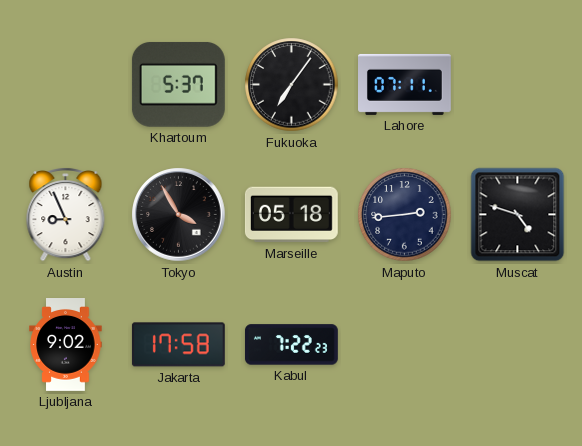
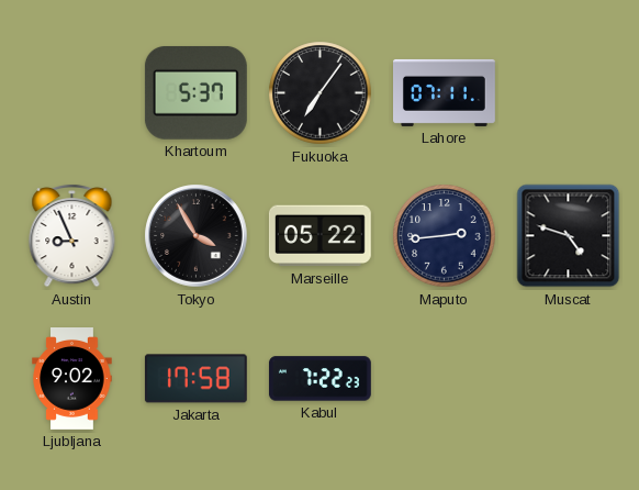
Marseille: 05:18 -> 05:22 (319, 236)
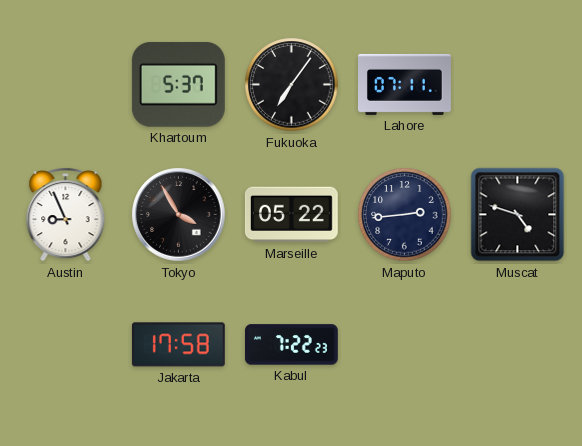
Ljubljana: 9:02 -> none (72, 379)
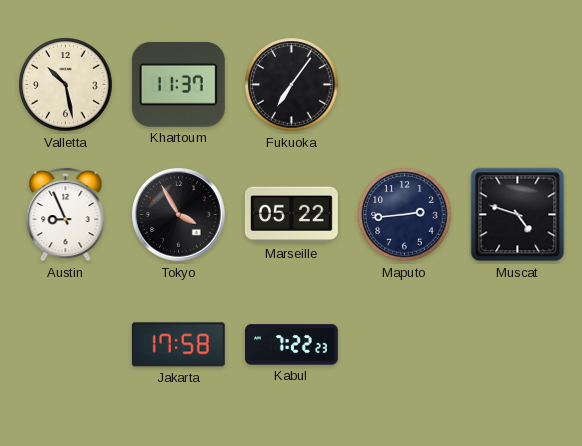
Valletta: none -> 10:28 (66, 85)
Khartoum: 5:37 -> 11:37 (178, 84)
Lahore: 07:11 -> none (405, 84)
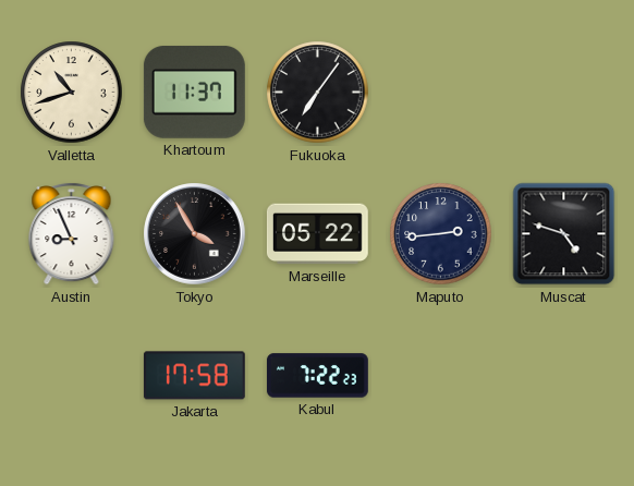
Valletta: 10:28 -> 10:42 (72, 93)
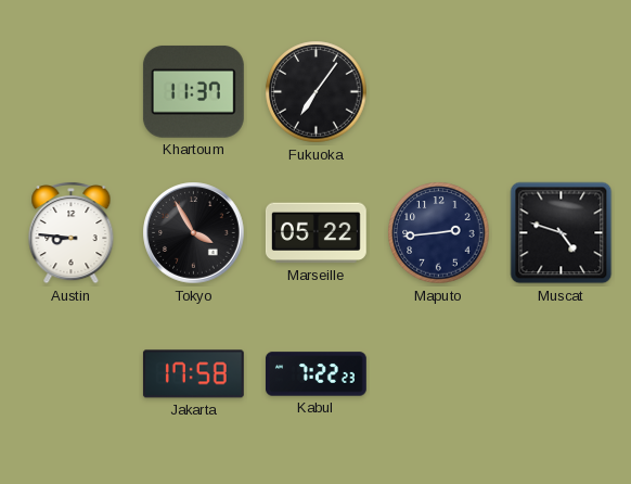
Valletta: 10:42 -> none (72, 93)
Austin: 8:56 -> 8:46 (72, 232)
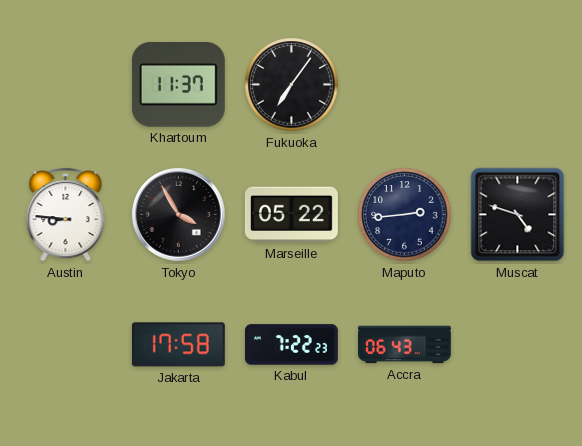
Accra: none -> 06:43 (405, 345)
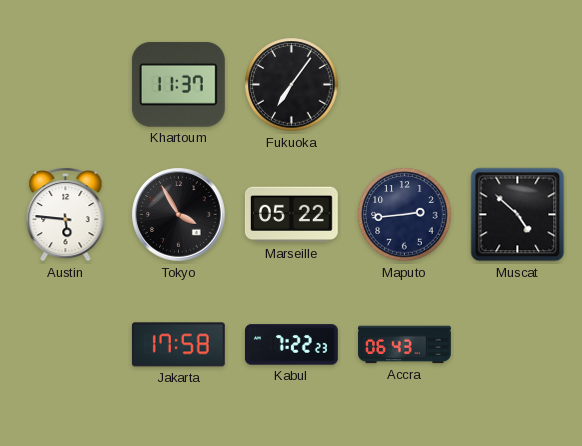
Austin: 8:46 -> 5:46 (66, 214)
Muscat: 4:48 -> 4:52 (518, 215)
